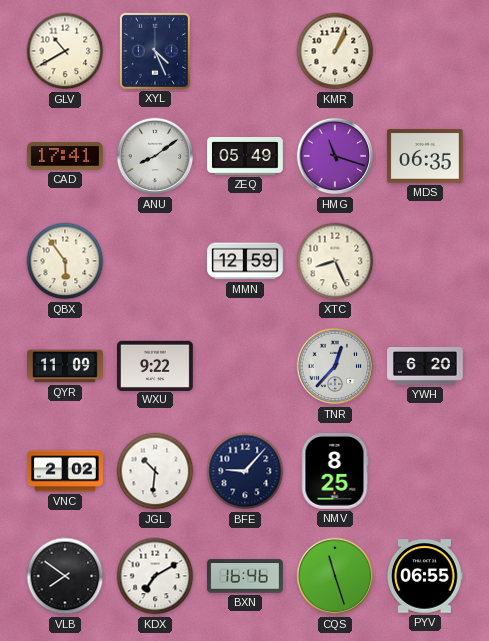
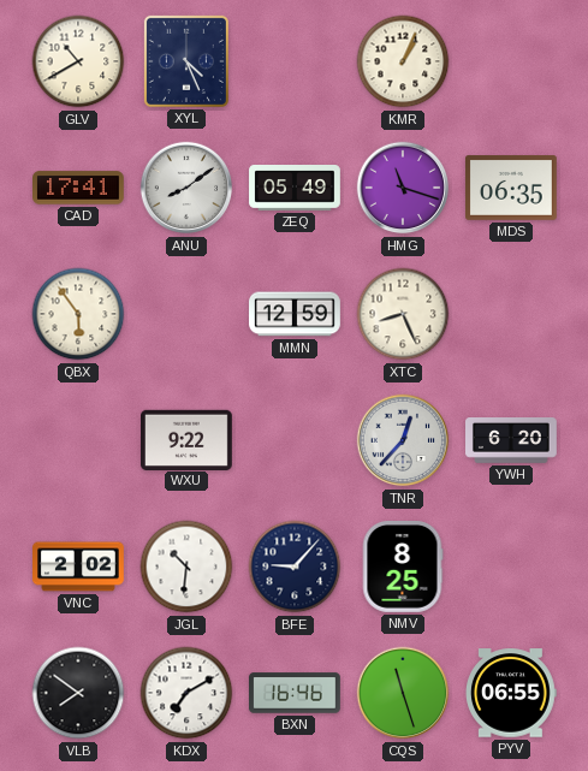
QYR: 11:09 -> none (65, 366)
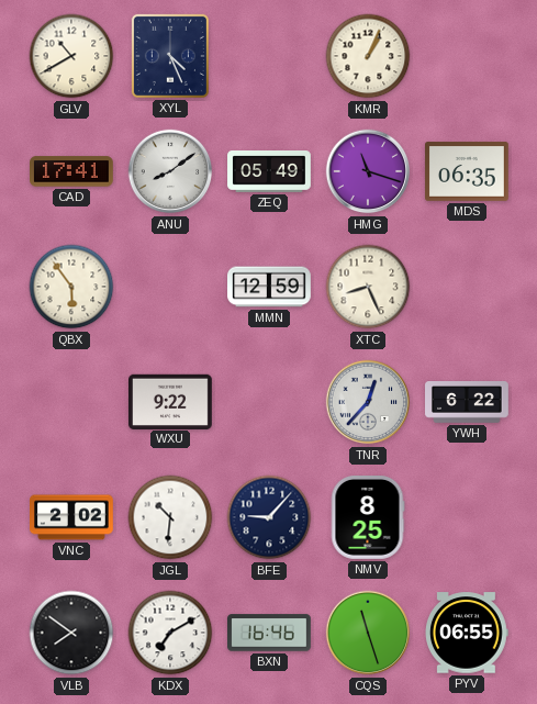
YWH: 6:20 -> 6:22 (468, 403)
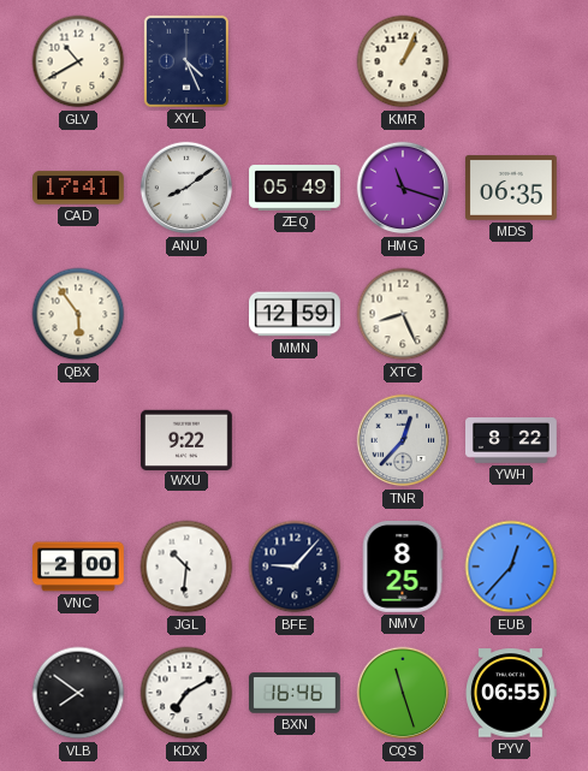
YWH: 6:22 -> 8:22 (512, 441)
VNC: 2:02 -> 2:00 (79, 567)
EUB: none -> 12:37 (511, 567)
